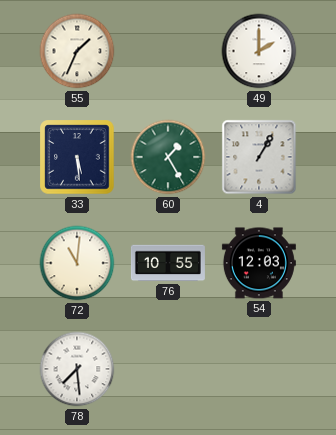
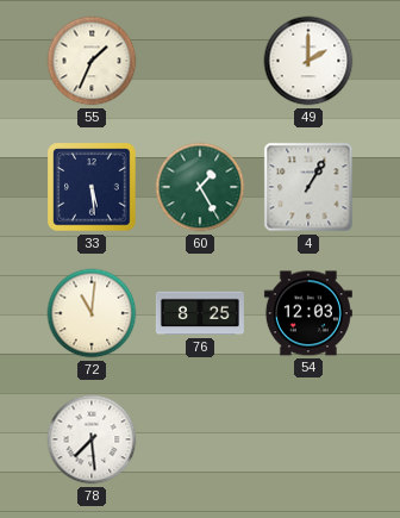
76: 10:55 -> 8:25 (200, 313)
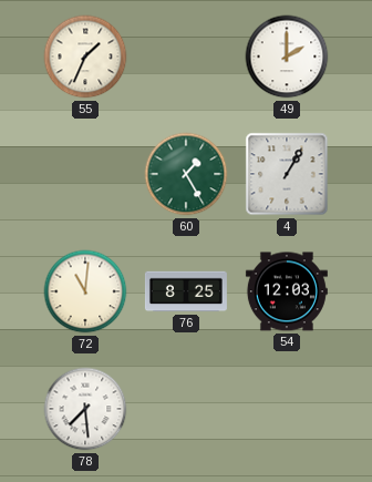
33: 5:29 -> none (92, 187)
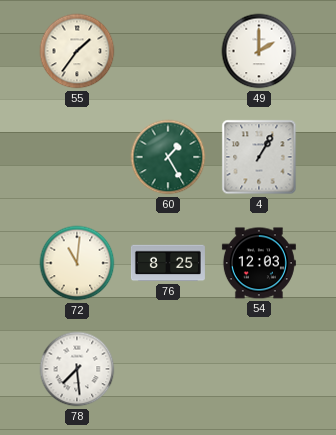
55: 1:34 -> 1:36 (77, 51)
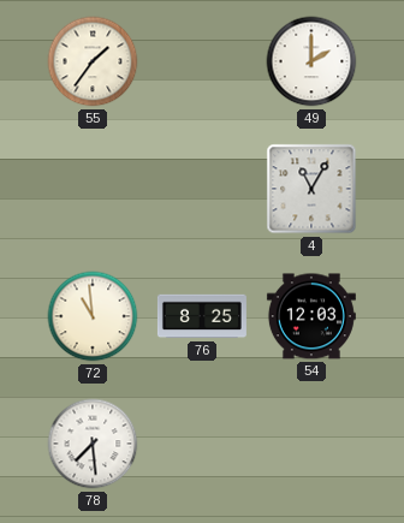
60: 1:25 -> none (168, 157)
4: 1:05 -> 11:05 (311, 189)
72: 11:01 -> 10:59 (93, 316)
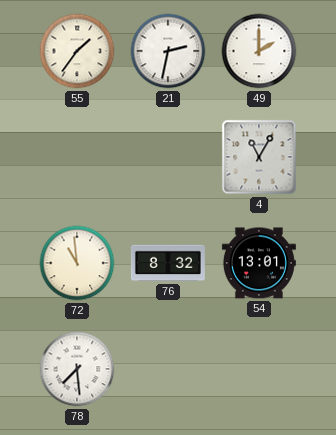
21: none -> 2:32 (168, 51)
76: 8:25 -> 8:32 (168, 263)
54: 12:03 -> 13:01 (259, 263)
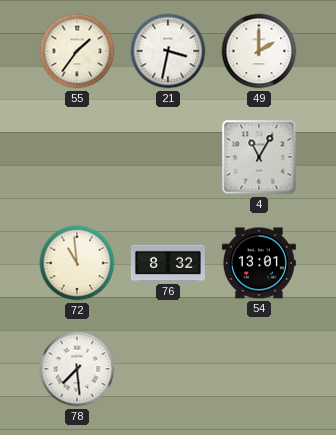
21: 2:32 -> 3:32 (168, 51)
